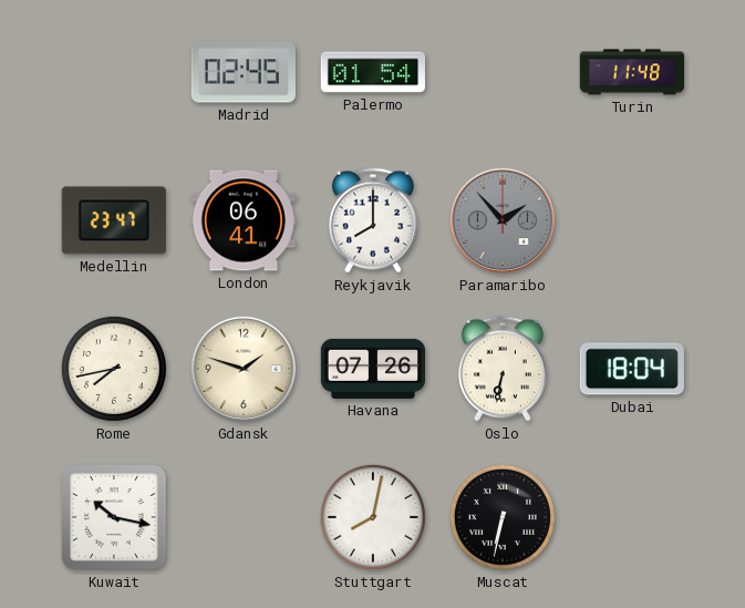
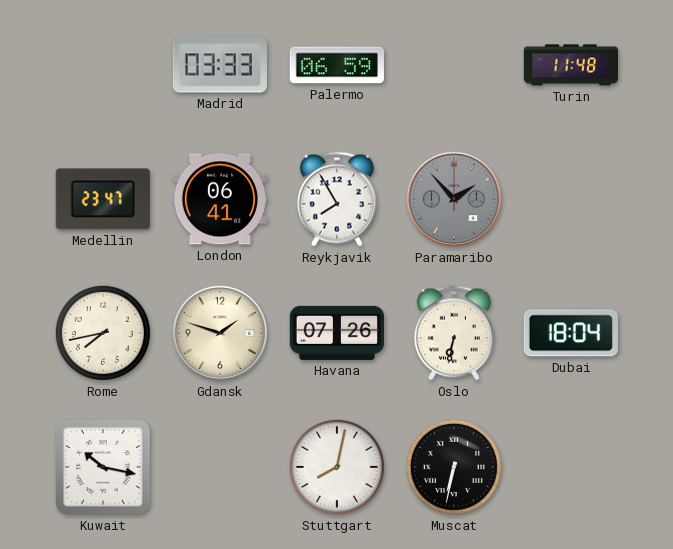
Madrid: 02:45 -> 03:33 (220, 65)
Palermo: 01:54 -> 06:59 (337, 65)
Reykjavik: 8:00 -> 7:55 (337, 199)
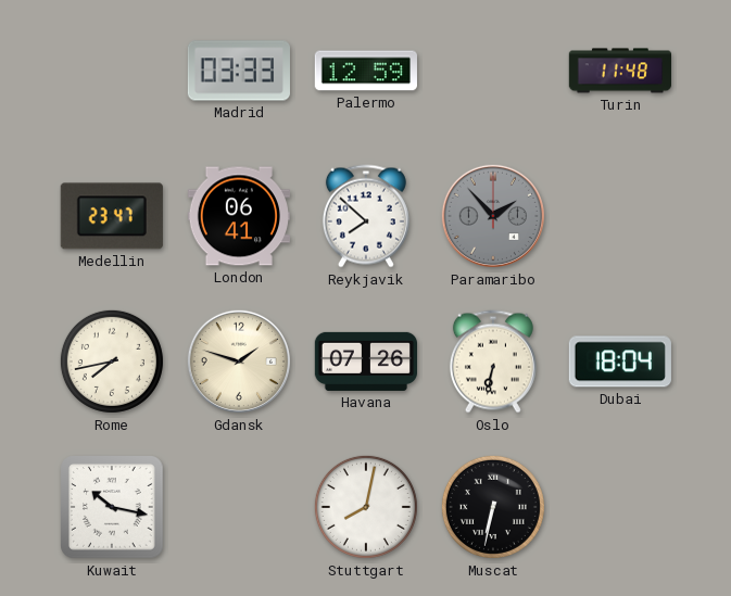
Palermo: 06:59 -> 12:59 (366, 71)
Reykjavik: 7:55 -> 7:52 (366, 216)
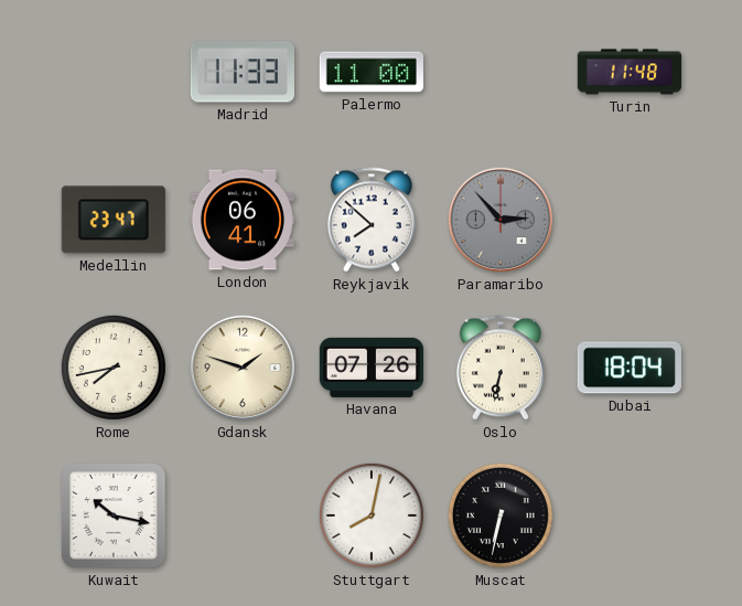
Madrid: 03:33 -> 11:33 (243, 72)
Palermo: 12:59 -> 11:00 (372, 72)
Paramaribo: 1:53 -> 2:53 (501, 220)
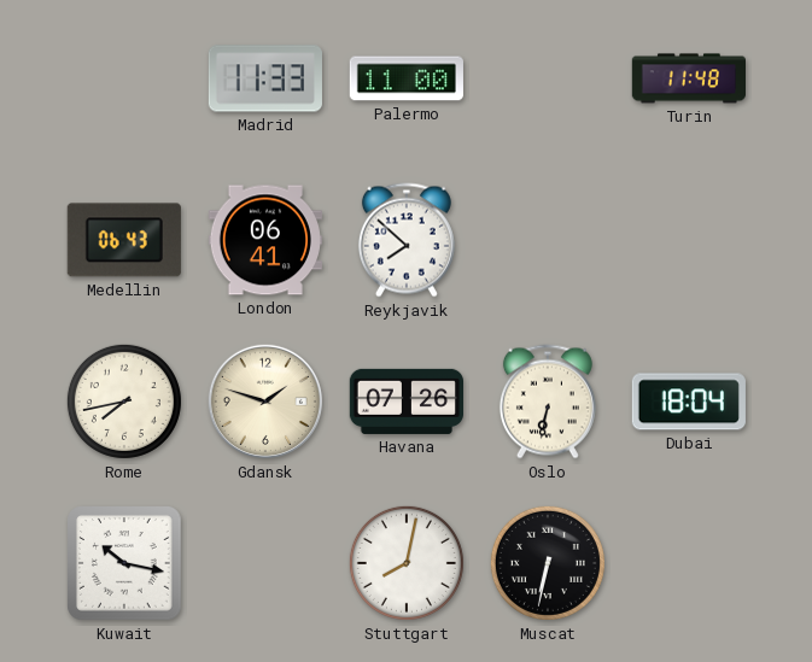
Medellin: 23:47 -> 06:43 (124, 240)
Paramaribo: 2:53 -> none (501, 220)
